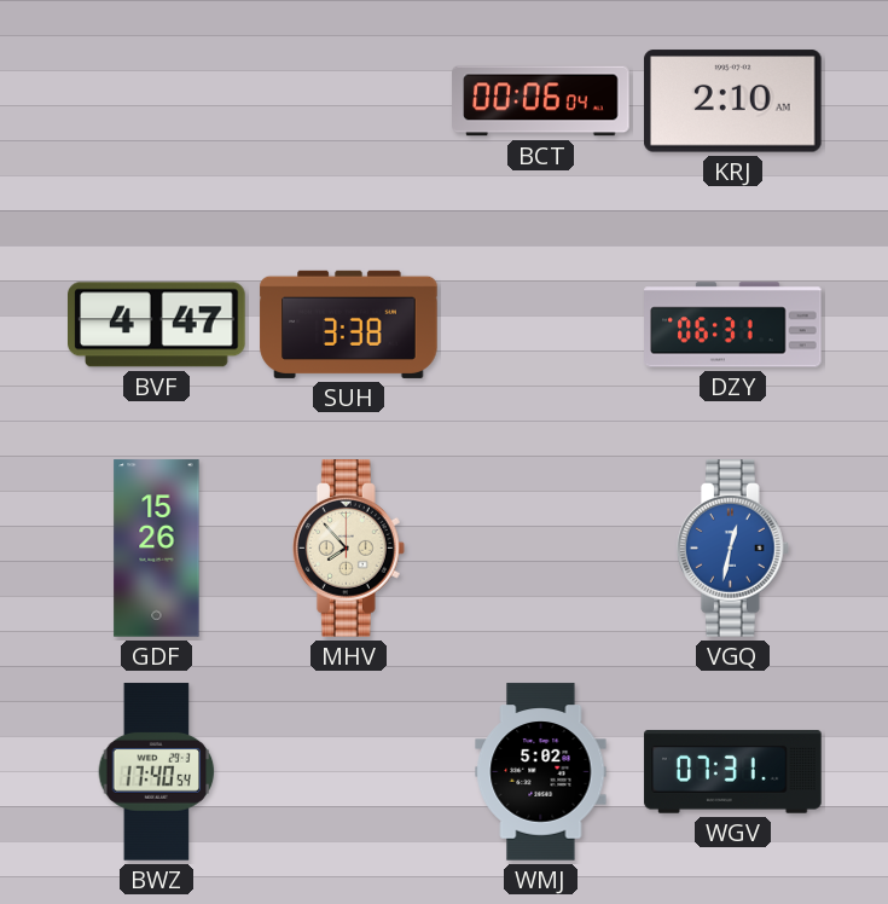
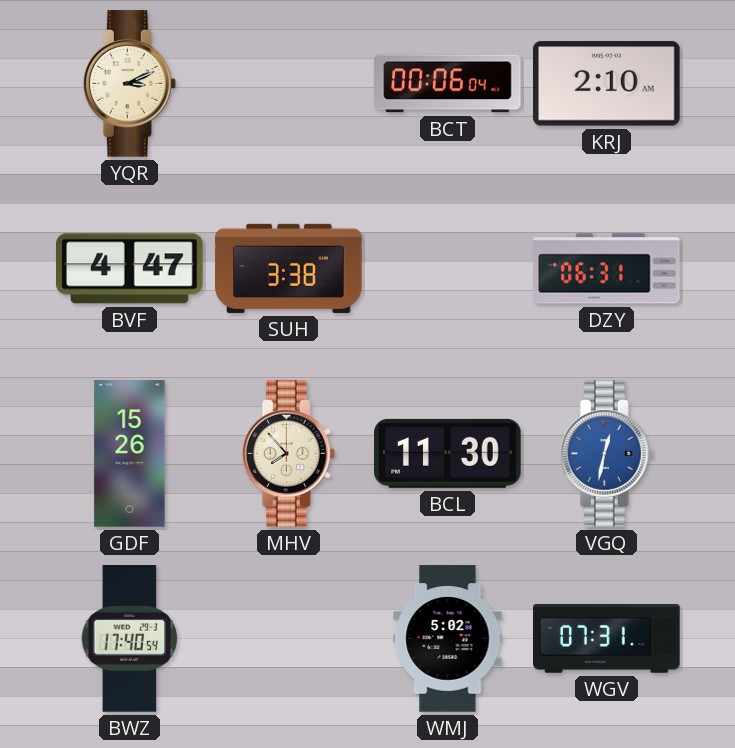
YQR: none -> 3:11 (129, 84)
BCL: none -> 11:30 (448, 453)
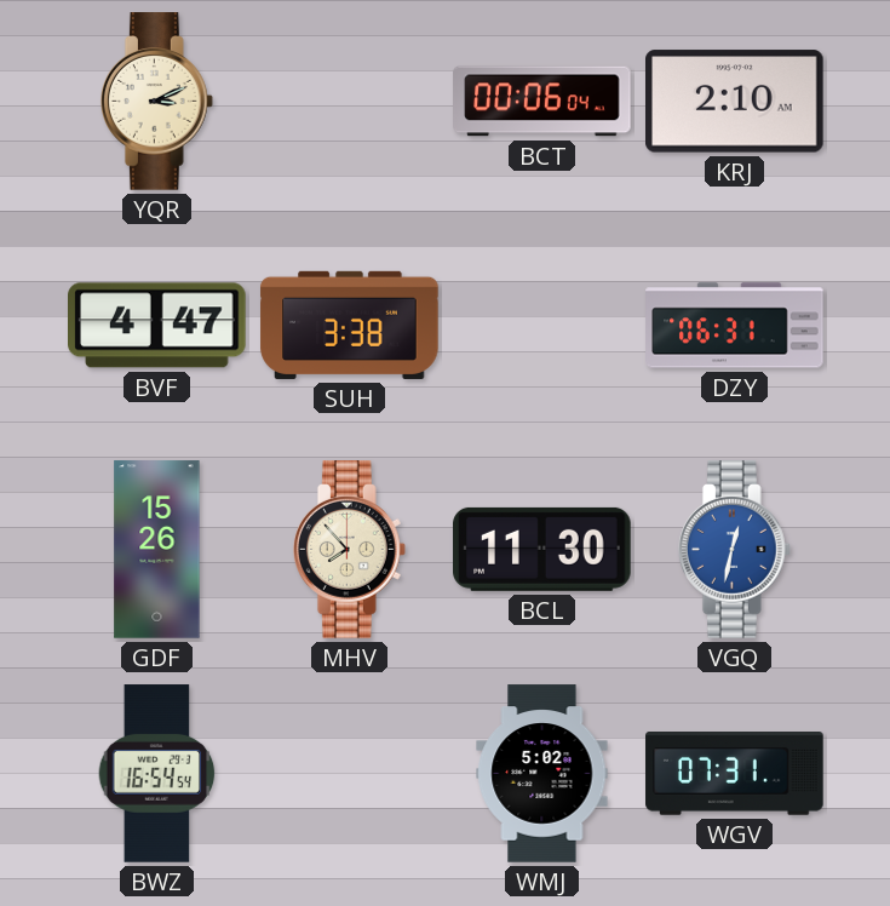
BWZ: 17:40 -> 16:54 (157, 774)
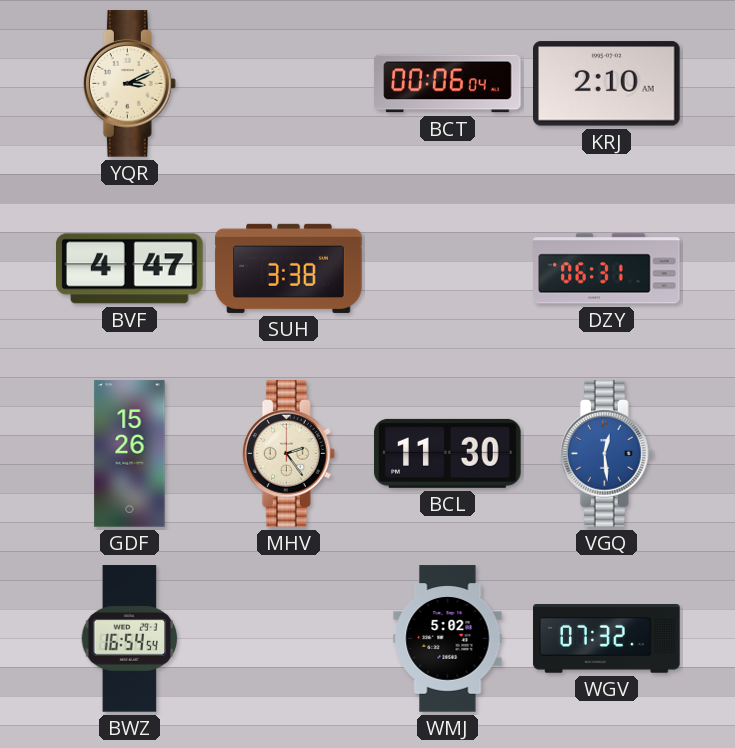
MHV: 7:53 -> 2:24 (288, 454)
VGQ: 12:32 -> 12:29 (606, 454)
WGV: 07:31 -> 07:32 (607, 639)
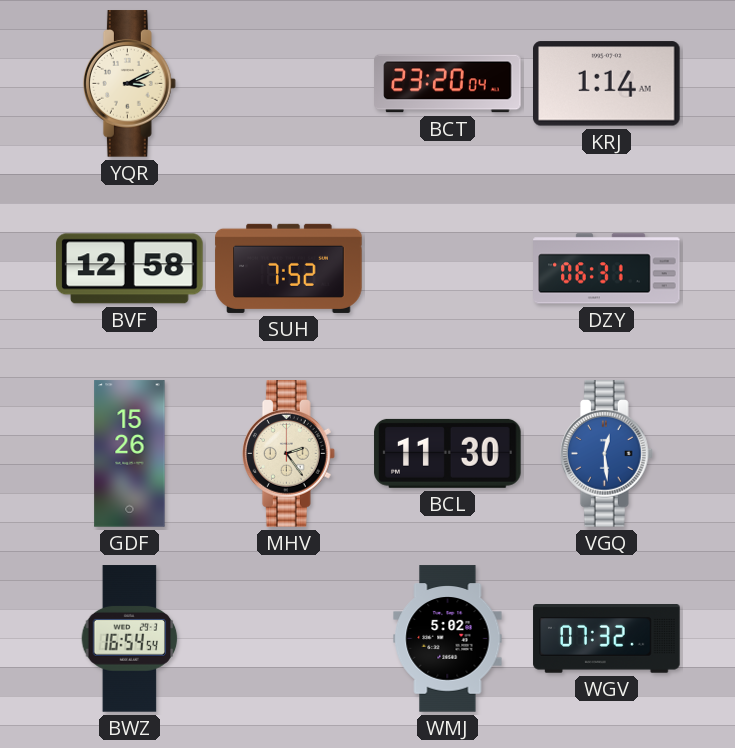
BCT: 00:06 -> 23:20 (448, 84)
KRJ: 2:10 -> 1:14 (607, 84)
BVF: 4:47 -> 12:58 (130, 269)
SUH: 3:38 -> 7:52 (289, 268)
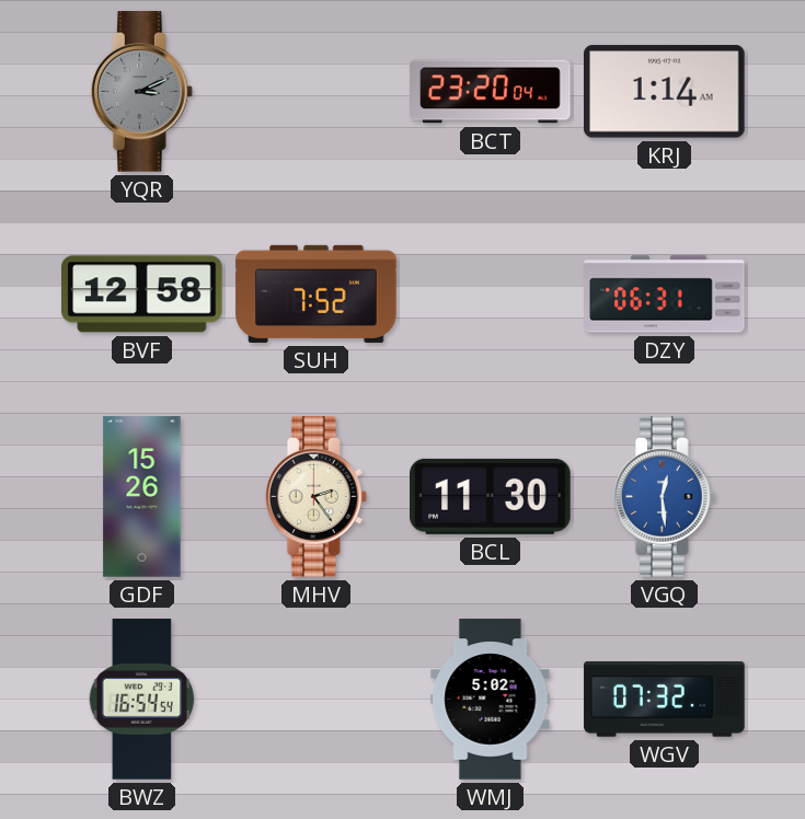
YQR dial: cream -> grey (141, 92)
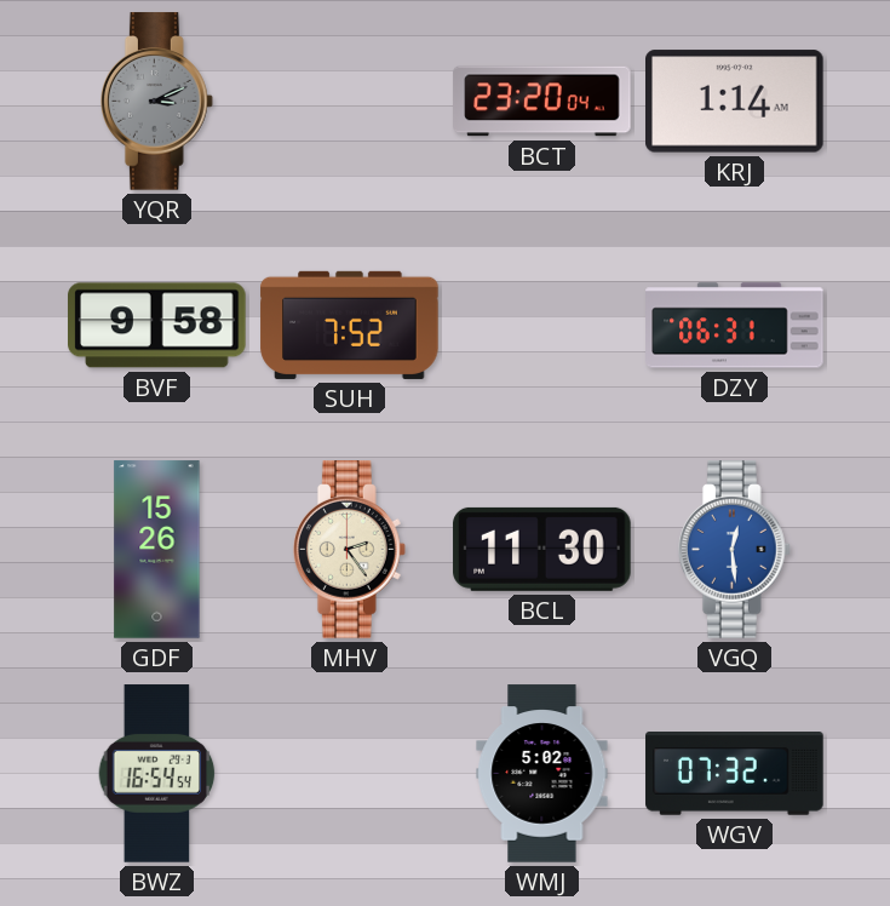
BVF: 12:58 -> 9:58 (157, 326)
